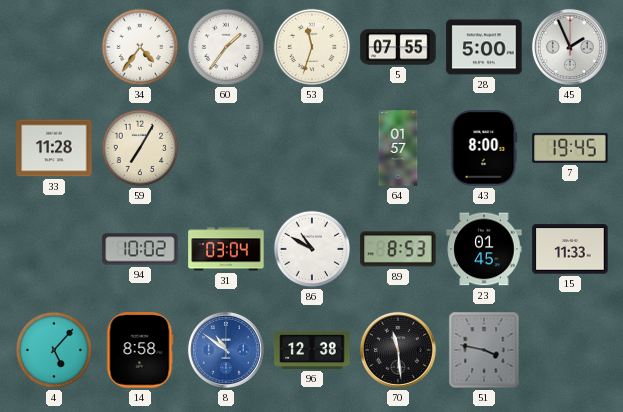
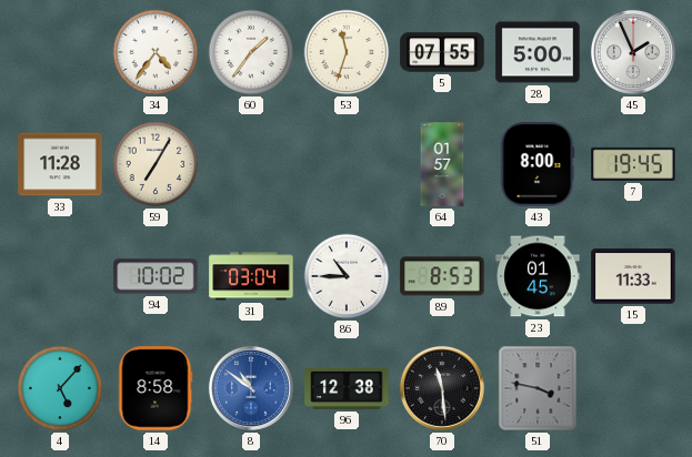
86: 10:50 -> 10:45 (347, 276)
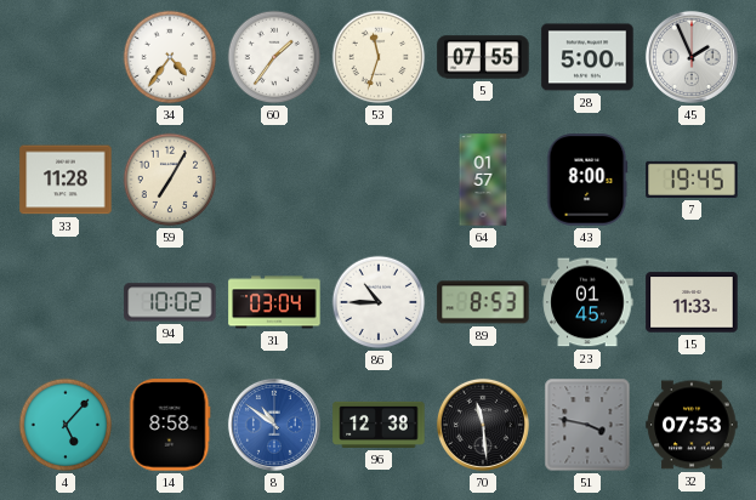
32: none -> 07:53 (692, 425)
